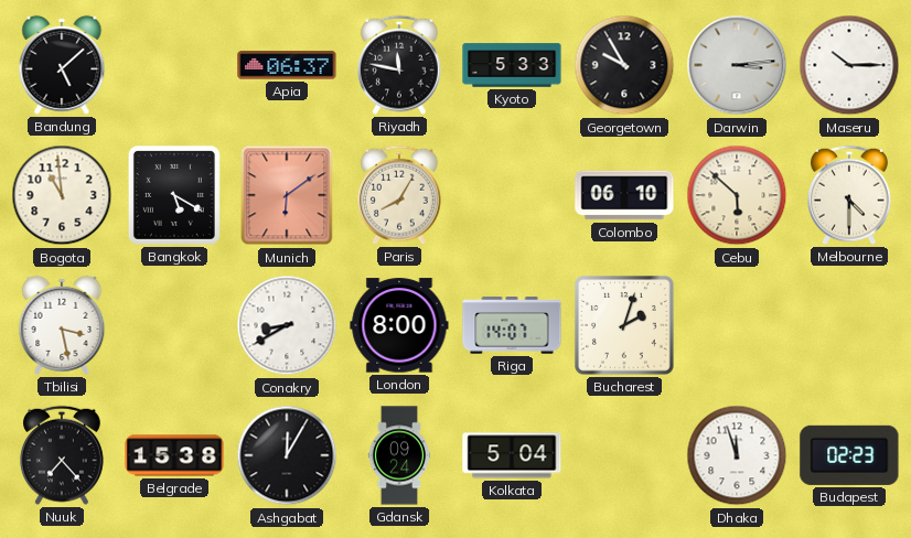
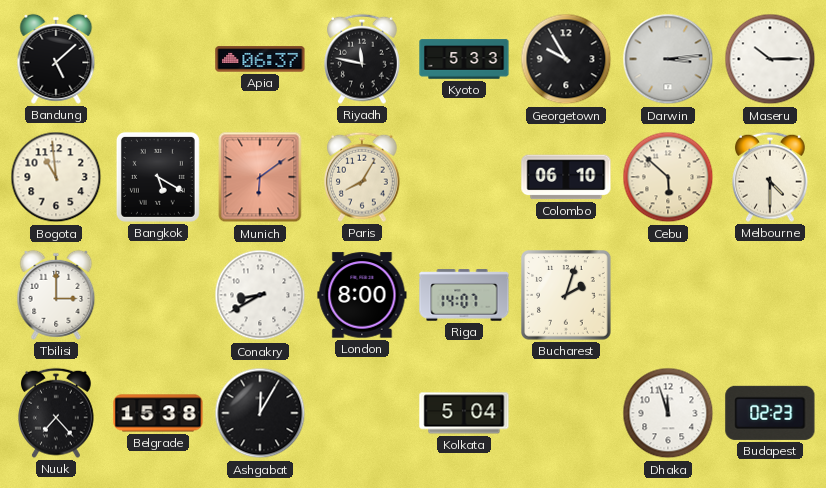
Tbilisi: 3:28 -> 3:00 (56, 295)
Gdansk: 09:24 -> none (399, 455)
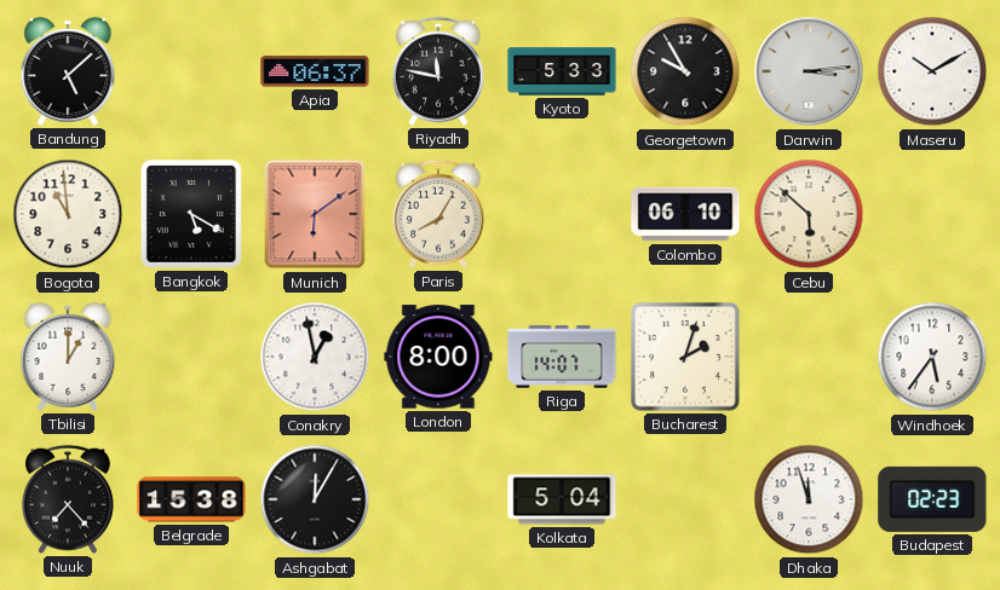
Maseru: 10:15 -> 10:10 (932, 71)
Melbourne: 4:30 -> none (771, 177)
Tbilisi: 3:00 -> 1:00 (68, 357)
Conakry: 8:40 -> 12:58 (315, 357)
Windhoek: none -> 5:36 (932, 357)
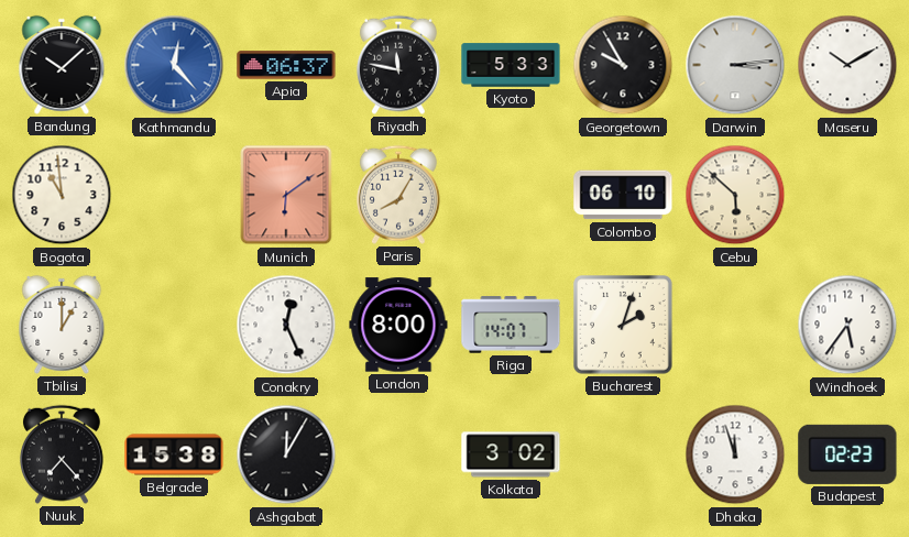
Bandung: 5:08 -> 10:08 (62, 65)
Kathmandu: none -> 12:23 (174, 65)
Bangkok: 5:20 -> none (191, 214)
Conakry: 12:58 -> 12:26 (286, 325)
Kolkata: 5:04 -> 3:02 (511, 454)
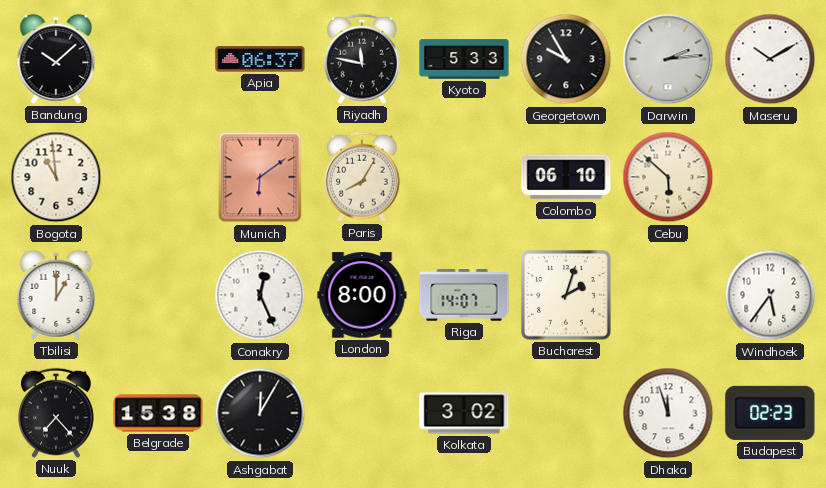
Kathmandu: 12:23 -> none (174, 65)
Darwin: 3:14 -> 2:14 (668, 59)
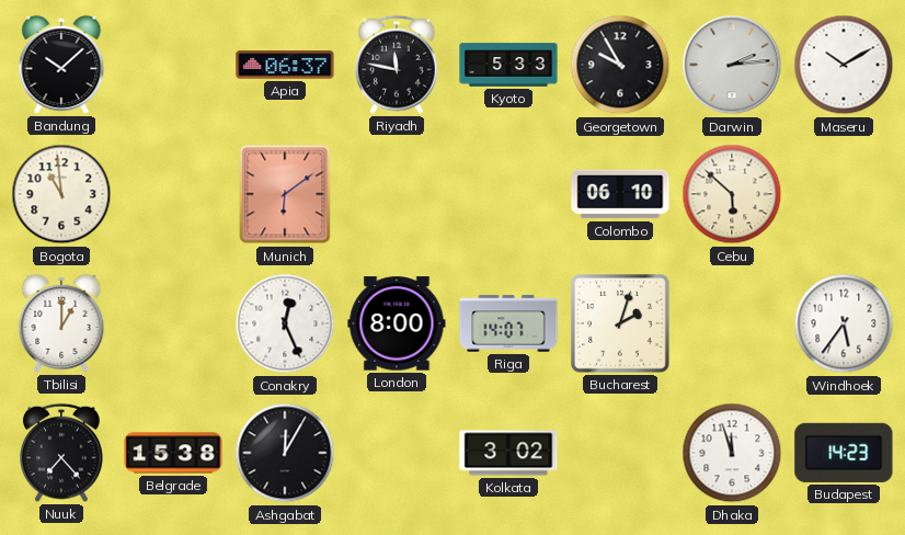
Paris: 8:05 -> none (363, 177)
Budapest: 02:23 -> 14:23 (844, 453)
